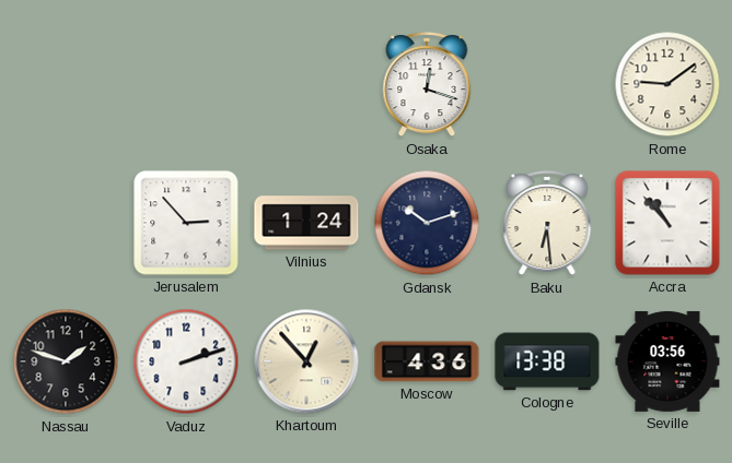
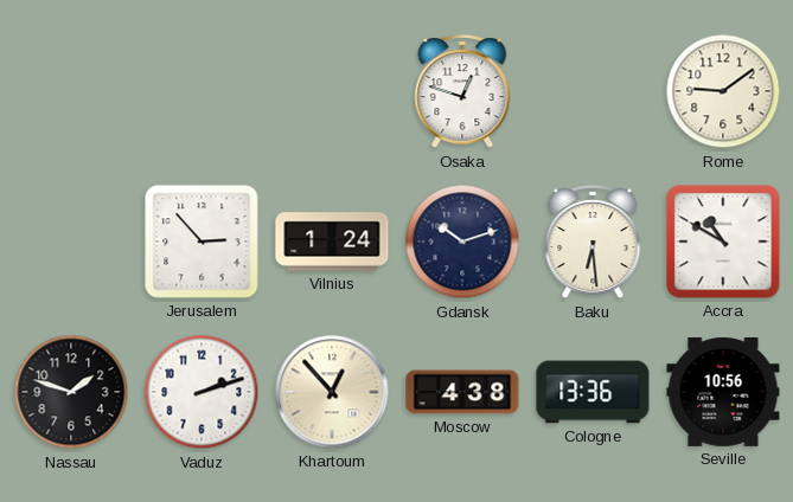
Osaka: 12:18 -> 12:48 (462, 92)
Accra: 10:53 -> 10:50 (723, 242)
Moscow: 4:36 -> 4:38 (462, 392)
Cologne: 13:38 -> 13:36 (593, 392)
Seville: 03:56 -> 10:56 (723, 392)
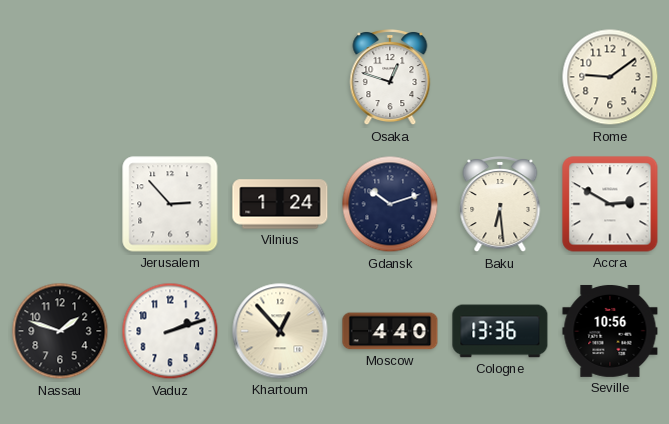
Accra: 10:50 -> 2:50 (610, 204)
Moscow: 4:38 -> 4:40 (390, 331)
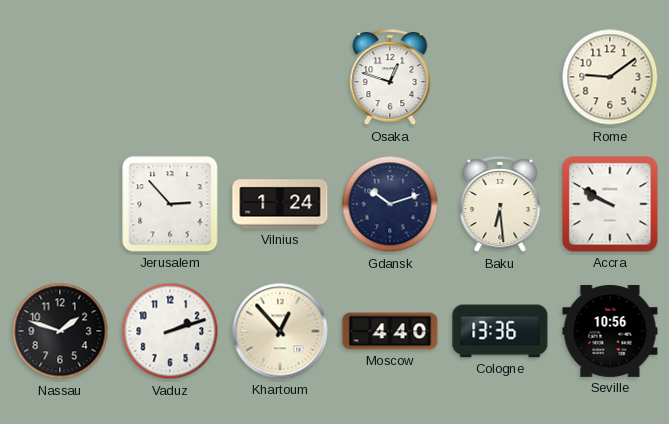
Accra: 2:50 -> 9:50 (610, 204)
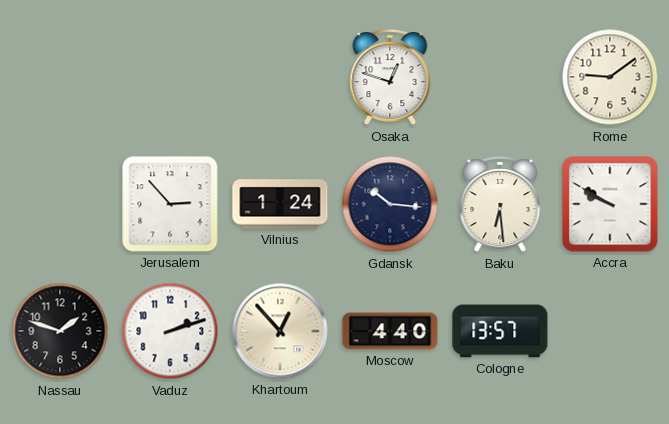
Gdansk: 10:12 -> 10:16 (390, 204)
Cologne: 13:36 -> 13:57 (500, 331)
Seville: 10:56 -> none (610, 331)
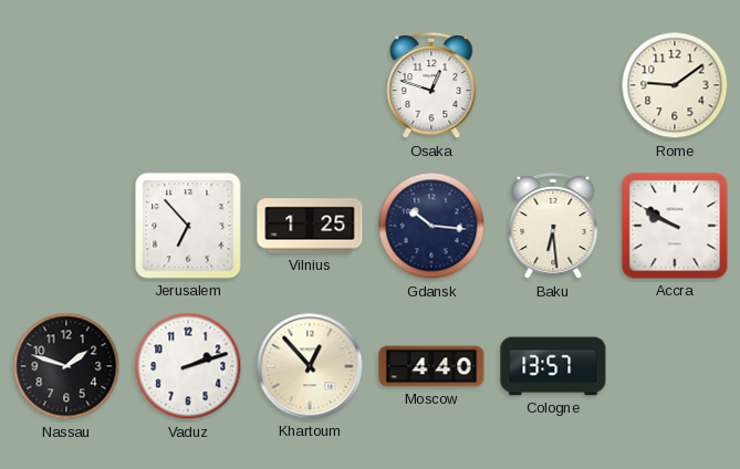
Jerusalem: 2:53 -> 6:53 (188, 226)
Vilnius: 1:24 -> 1:25 (310, 226)
